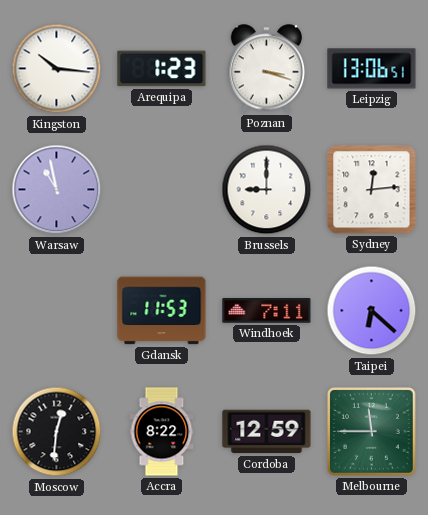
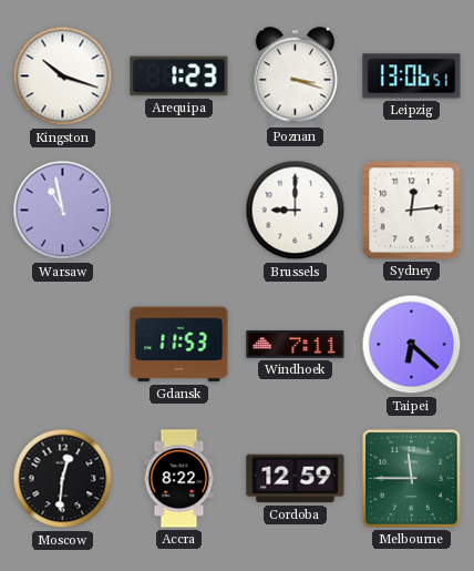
Kingston: 10:16 -> 10:18 (63, 77)
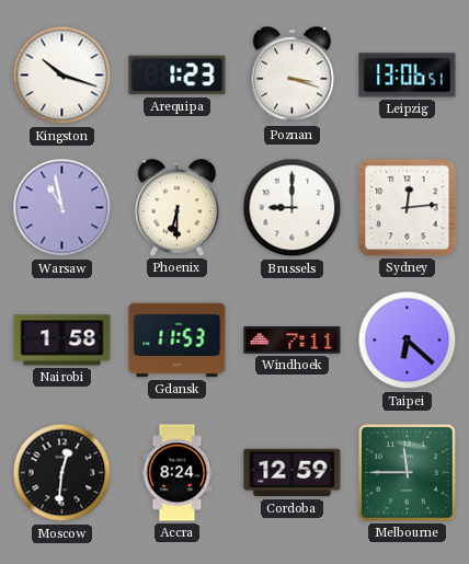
Phoenix: none -> 6:30 (178, 208)
Nairobi: none -> 1:58 (62, 341)
Accra: 8:22 -> 8:24 (178, 473)
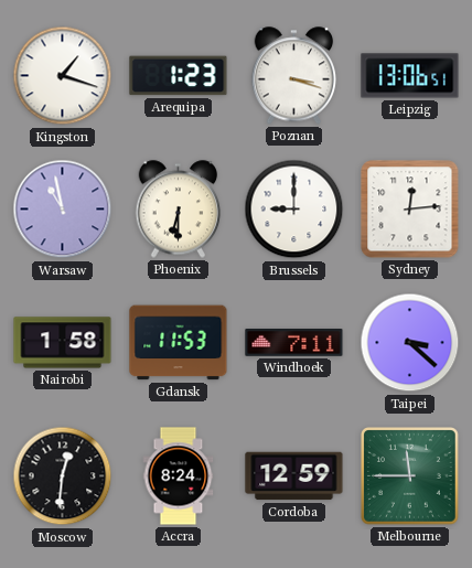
Kingston: 10:18 -> 1:18 (63, 76)
Taipei: 6:22 -> 3:22 (410, 343)
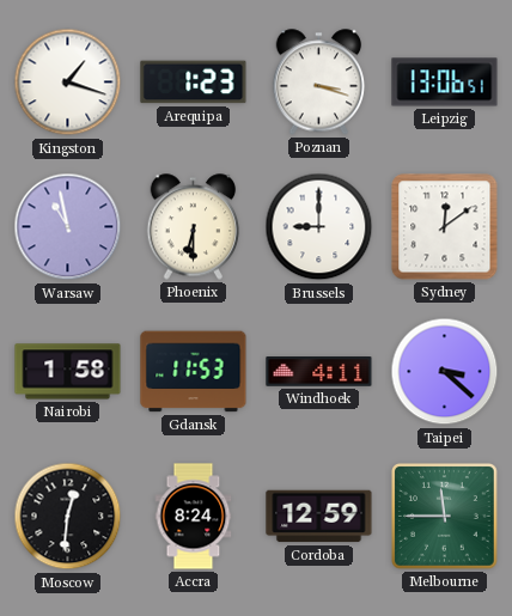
Sydney: 12:14 -> 12:09 (445, 227)
Windhoek: 7:11 -> 4:11 (319, 372)
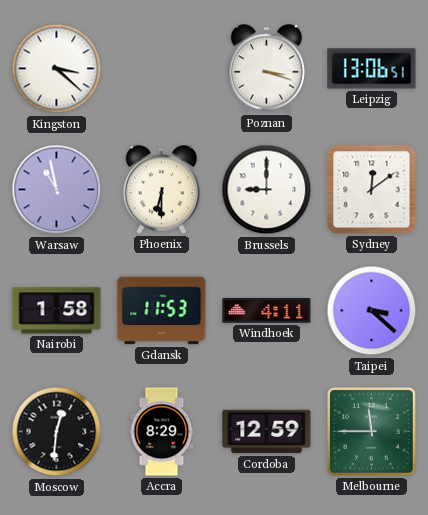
Kingston: 1:18 -> 3:22 (57, 69)
Arequipa: 1:23 -> none (194, 83)
Accra: 8:24 -> 8:29 (162, 432)
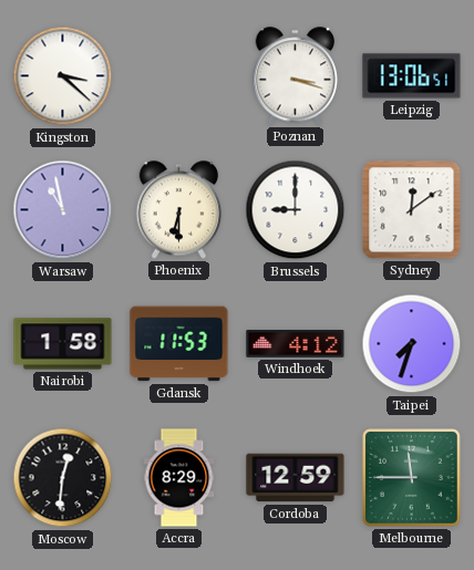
Windhoek: 4:11 -> 4:12 (296, 344)
Taipei: 3:22 -> 7:33 (412, 344)
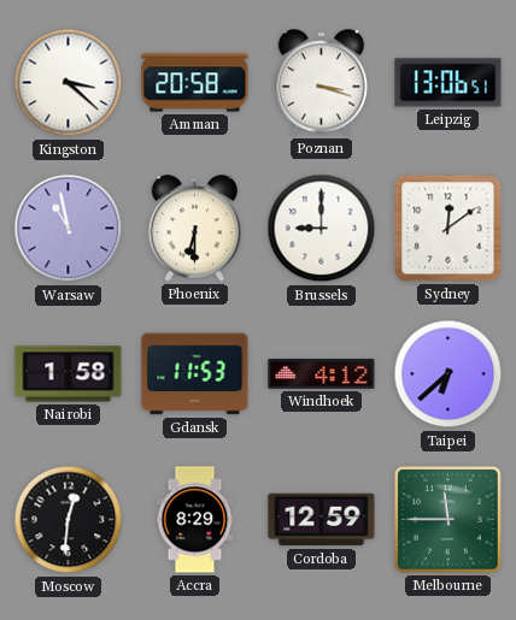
Amman: none -> 20:58 (195, 83)
Taipei: 7:33 -> 6:38 (448, 374)
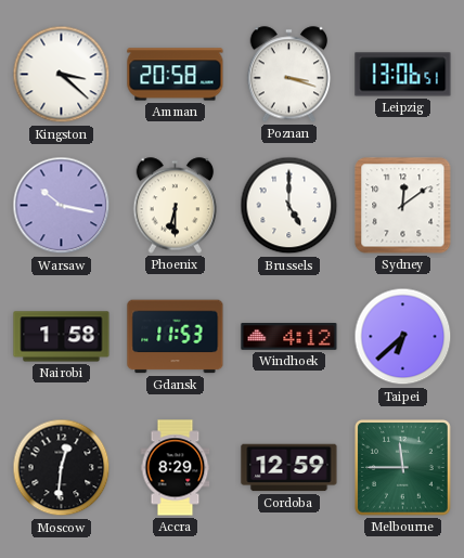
Warsaw: 10:58 -> 10:17 (62, 206)
Brussels: 9:00 -> 5:00 (289, 206)
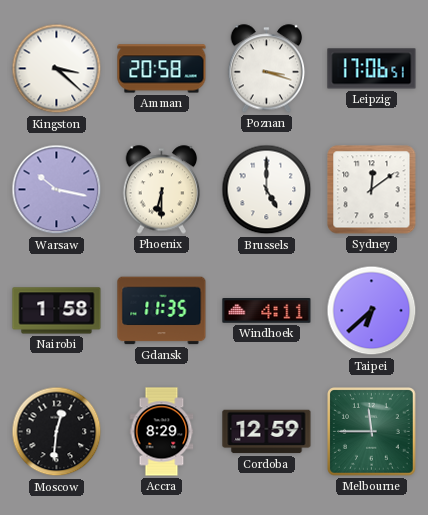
Leipzig: 13:06 -> 17:06 (372, 69)
Gdansk: 11:53 -> 11:35 (162, 311)
Windhoek: 4:12 -> 4:11 (267, 311)
